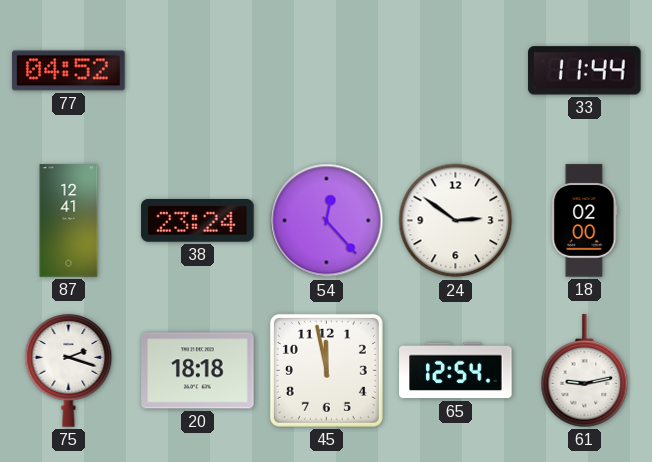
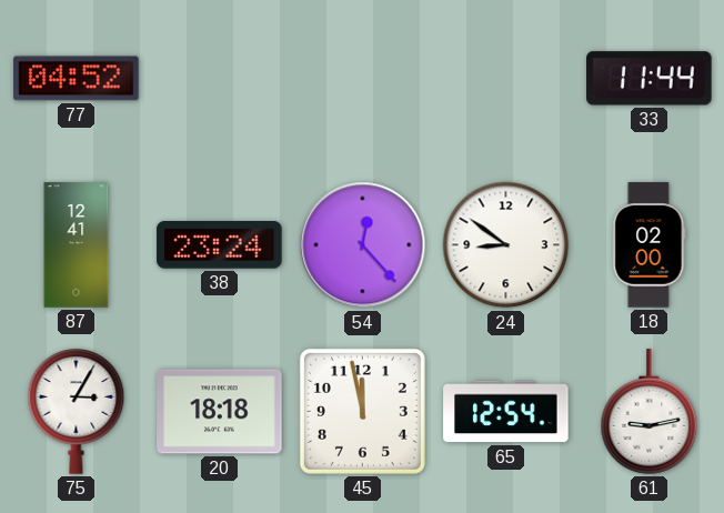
24: 2:51 -> 8:51 (506, 245)
75: 2:18 -> 3:05 (77, 412)
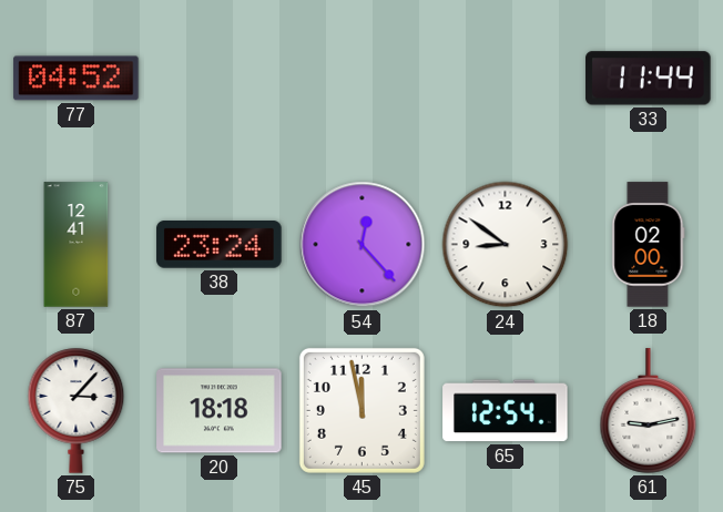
75: 3:05 -> 3:07 (77, 411)
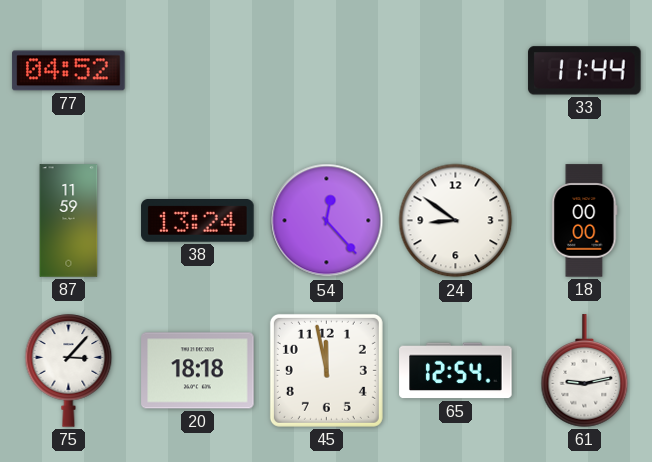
87: 12:41 -> 11:59 (69, 221)
38: 23:24 -> 13:24 (198, 221)
18: 02:00 -> 00:00 (585, 221)
